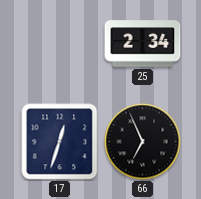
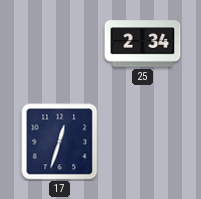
66: 6:56 -> none (143, 142)
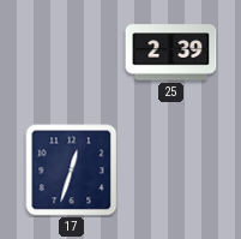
25: 2:34 -> 2:39 (171, 53)
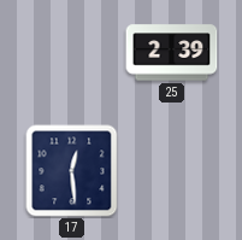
17: 12:33 -> 12:29 (72, 171)
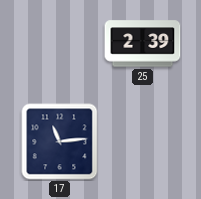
17: 12:29 -> 11:14 (60, 142)
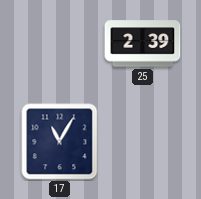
17: 11:14 -> 11:05 (60, 142)
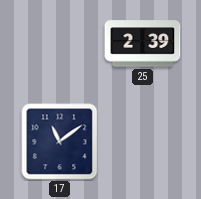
17: 11:05 -> 11:09 (60, 142)
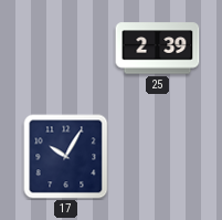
17: 11:09 -> 10:05 (66, 157)
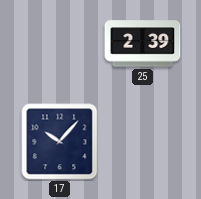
17: 10:05 -> 10:07 (60, 142)
